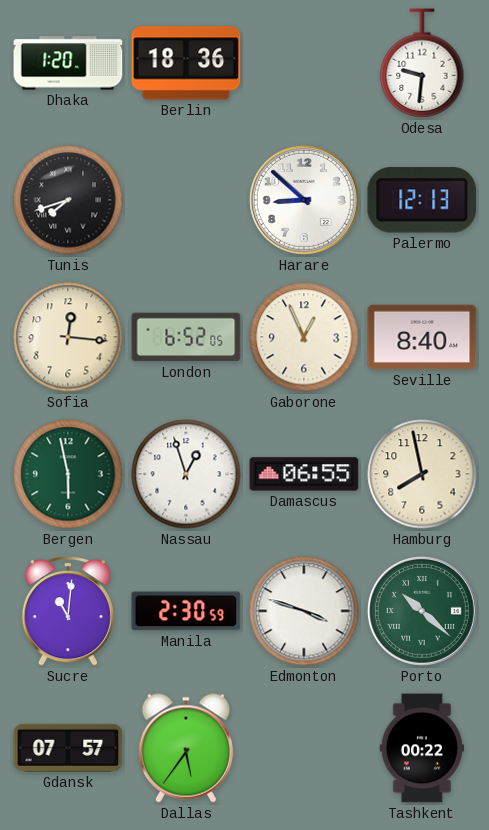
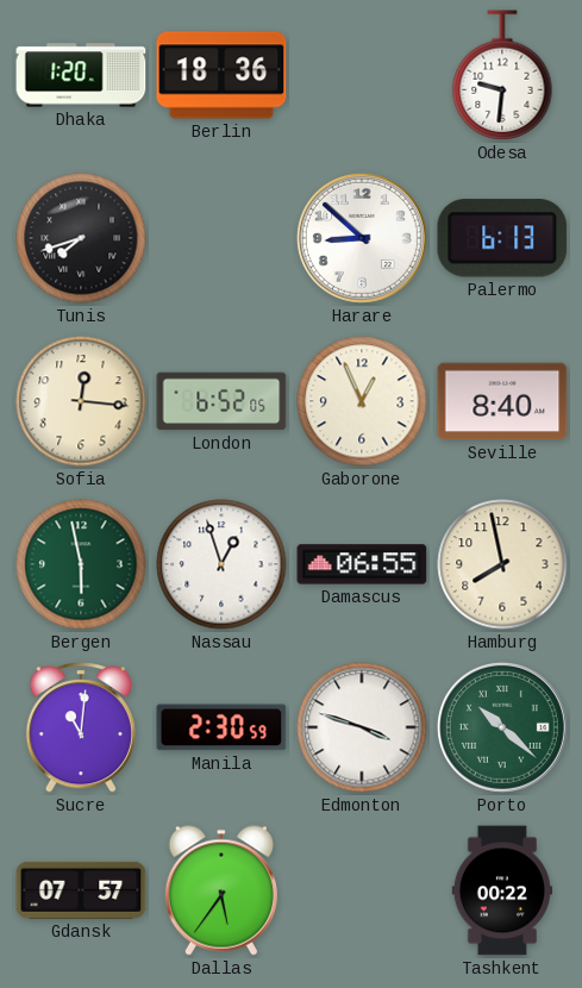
Palermo: 12:13 -> 6:13 (502, 238)
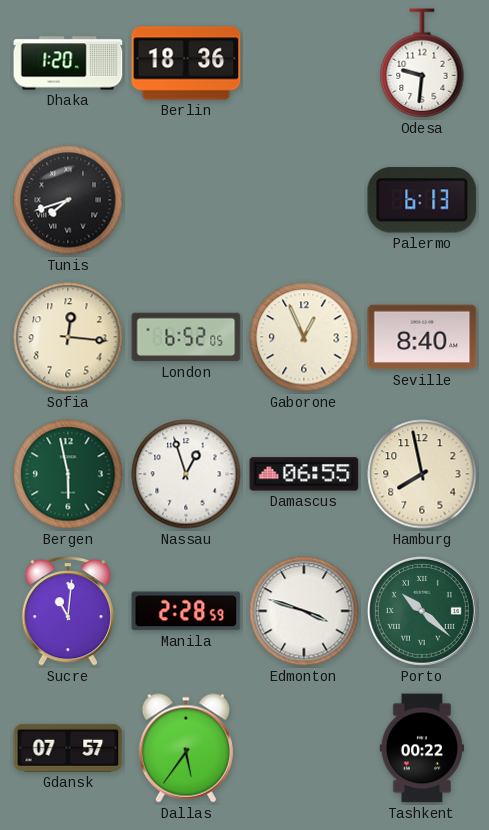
Harare: 8:52 -> none (362, 238)
Manila: 2:30 -> 2:28 (186, 611)
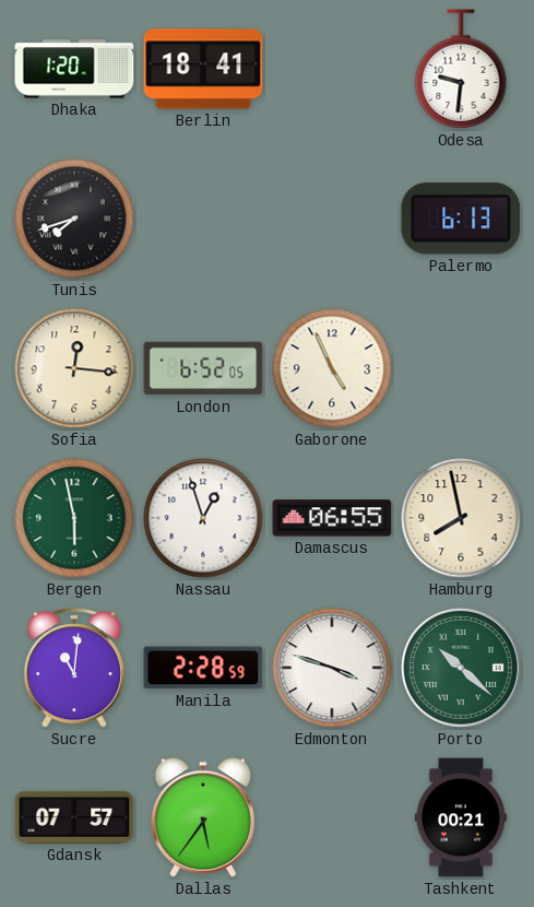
Berlin: 18:36 -> 18:41 (203, 69)
Gaborone: 12:56 -> 4:56 (332, 368)
Seville: 8:40 -> none (422, 337)
Tashkent: 00:22 -> 00:21 (460, 817)
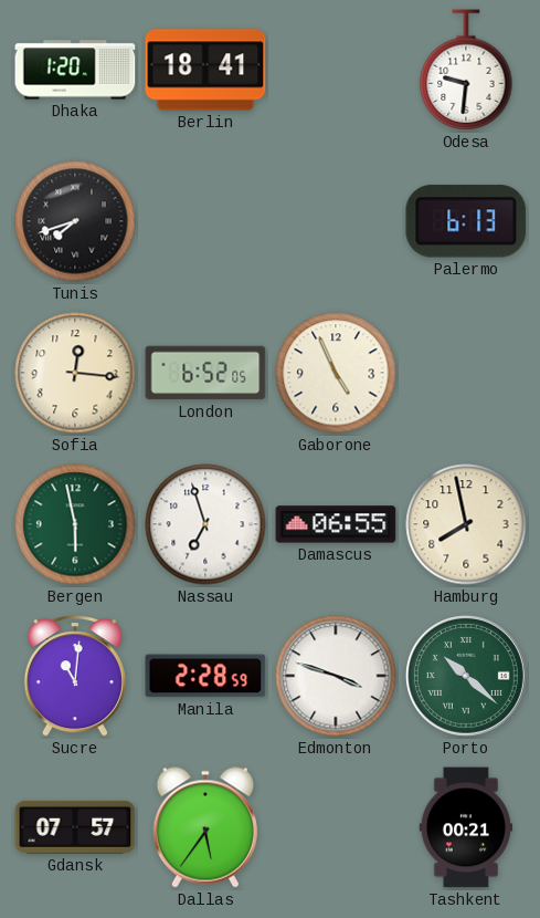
Nassau: 12:57 -> 6:57 (205, 524)
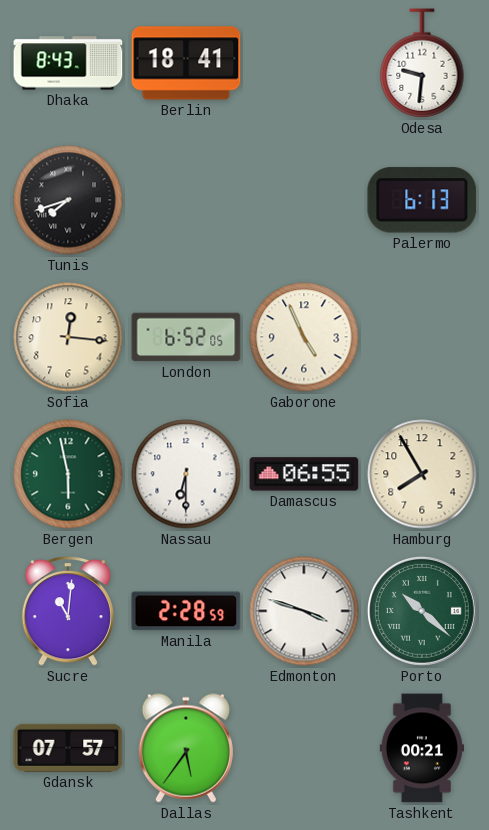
Dhaka: 1:20 -> 8:43 (68, 63)
Nassau: 6:57 -> 6:30 (186, 474)
Hamburg: 7:58 -> 7:55 (422, 474)
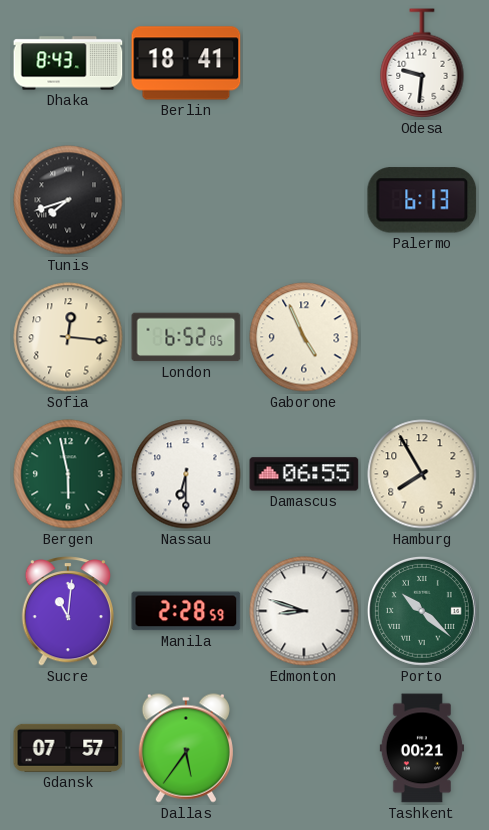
Edmonton: 3:48 -> 8:48 (304, 611)
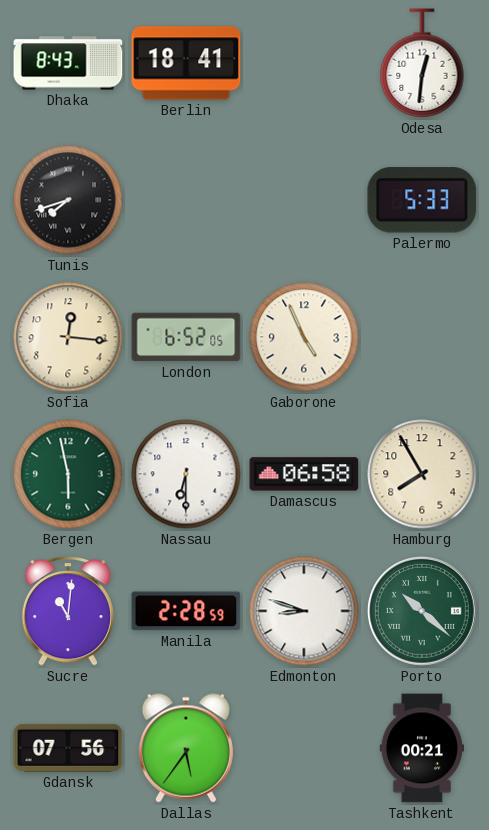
Odesa: 9:31 -> 12:31 (422, 63)
Palermo: 6:13 -> 5:33 (422, 200)
Damascus: 06:55 -> 06:58 (304, 474)
Gdansk: 07:57 -> 07:56 (68, 748)
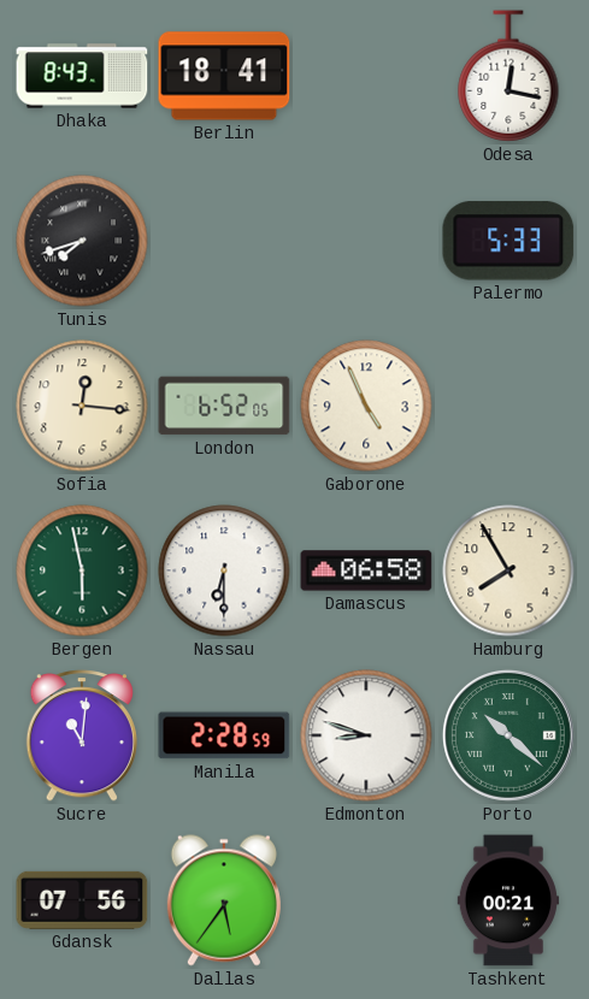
Odesa: 12:31 -> 12:17 (508, 76)
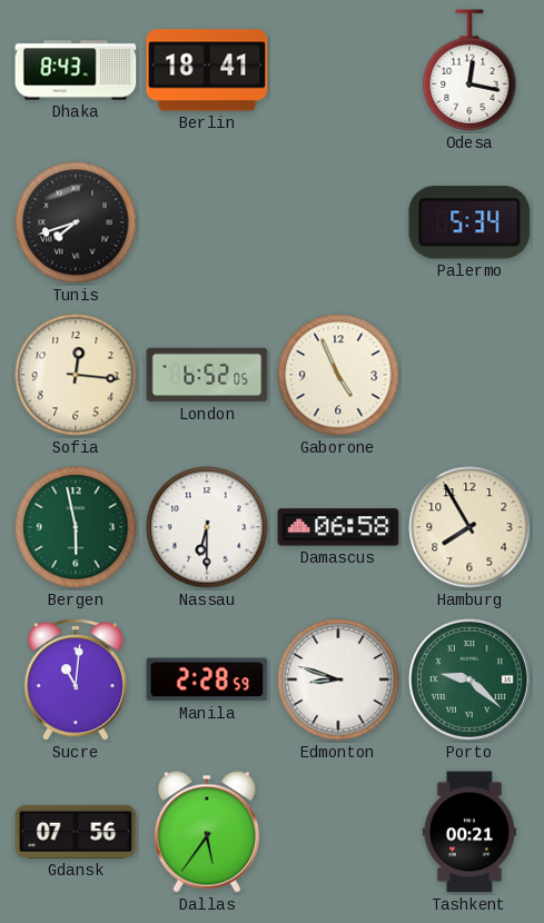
Palermo: 5:33 -> 5:34 (469, 222)
Porto: 10:22 -> 9:22 (469, 679)
